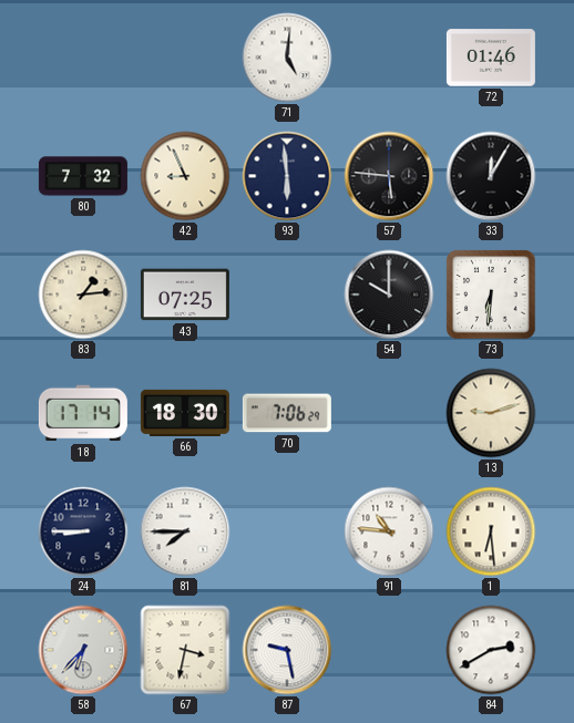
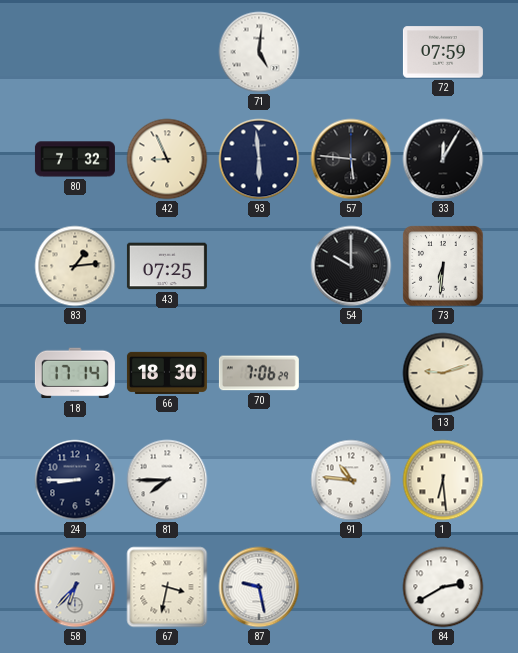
72: 01:46 -> 07:59 (443, 52)
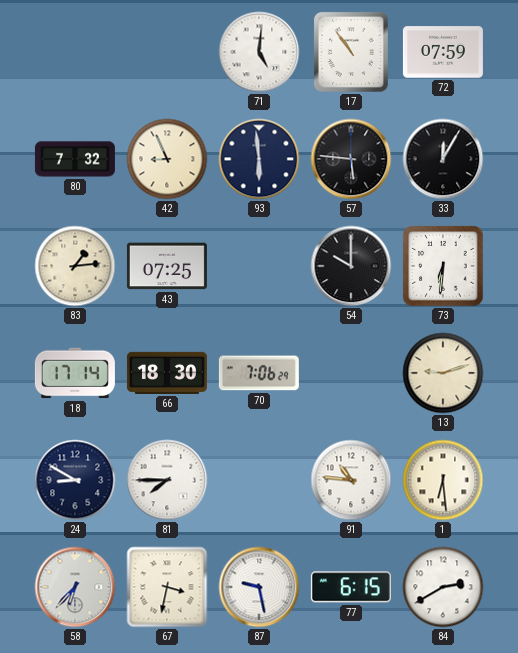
17: none -> 10:54 (351, 52)
24: 8:45 -> 8:50 (75, 480)
77: none -> 6:15 (351, 587)
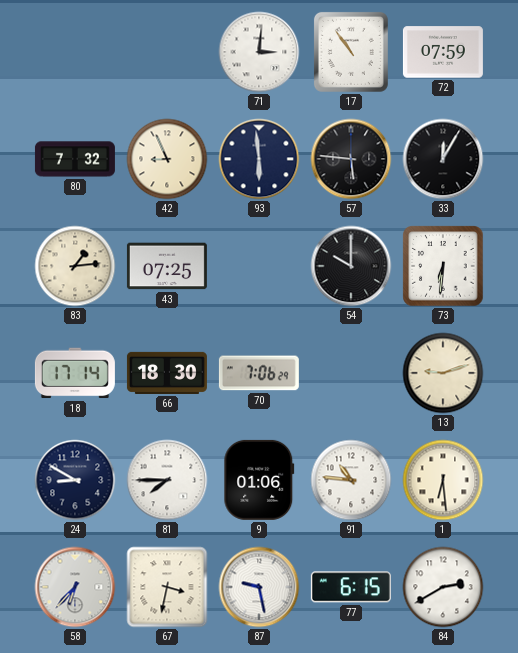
71: 5:01 -> 3:01 (259, 52)
9: none -> 01:06 (259, 480)
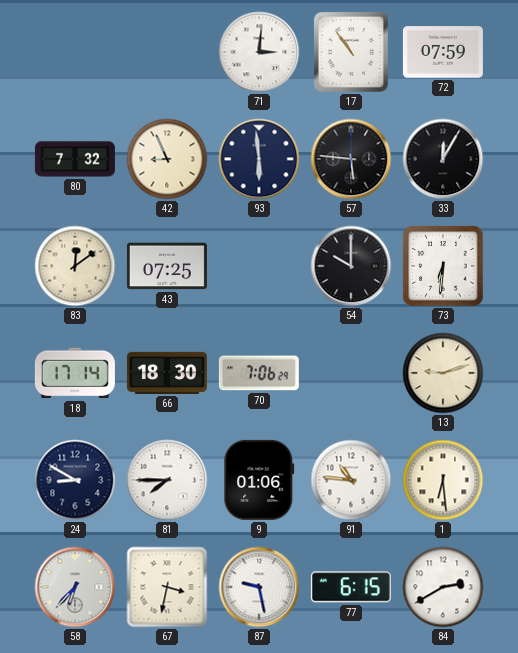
83: 1:14 -> 12:09 (75, 266)
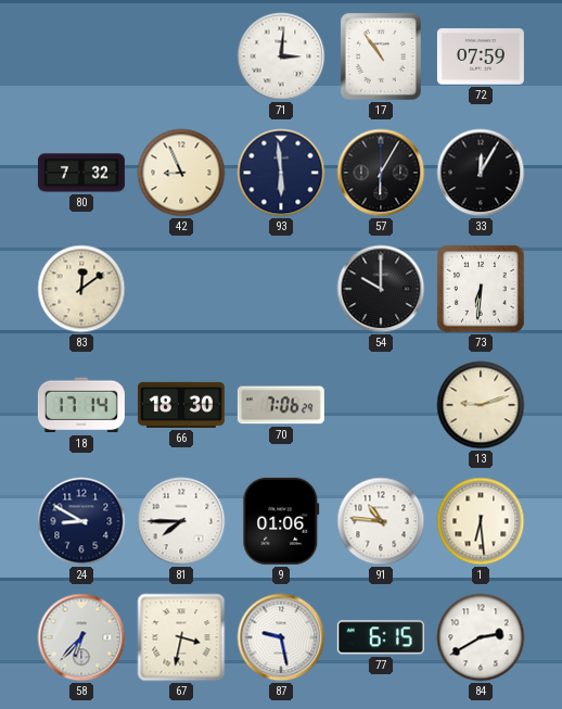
57: 5:46 -> 6:05 (381, 173)
43: 07:25 -> none (167, 266)
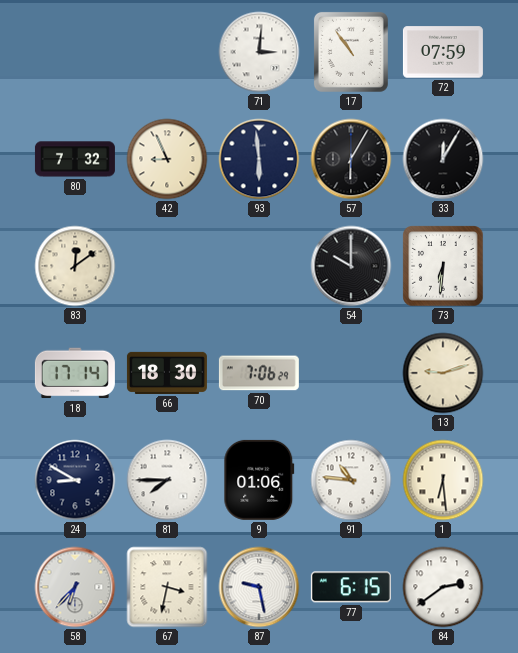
84: 2:40 -> 2:39 (443, 587)
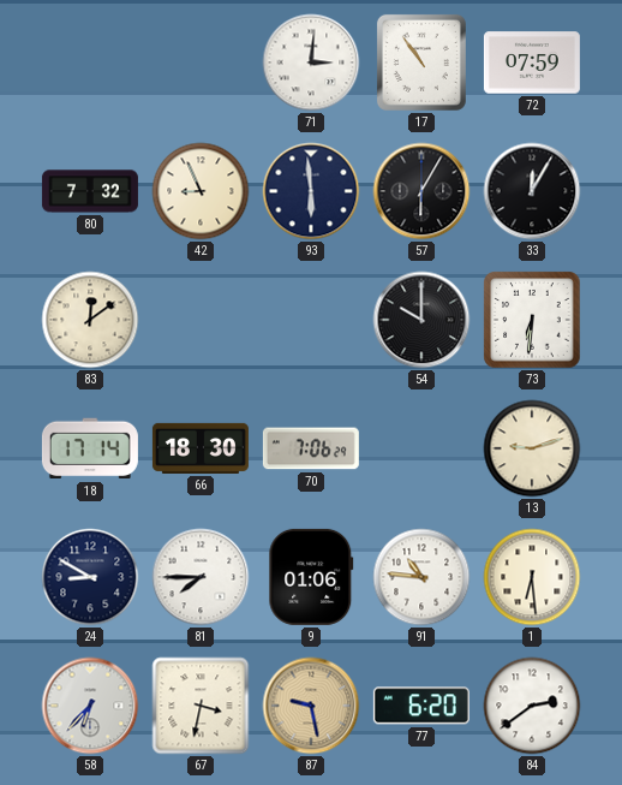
87 dial: white -> champagne (311, 706)
77: 6:15 -> 6:20 (421, 706)
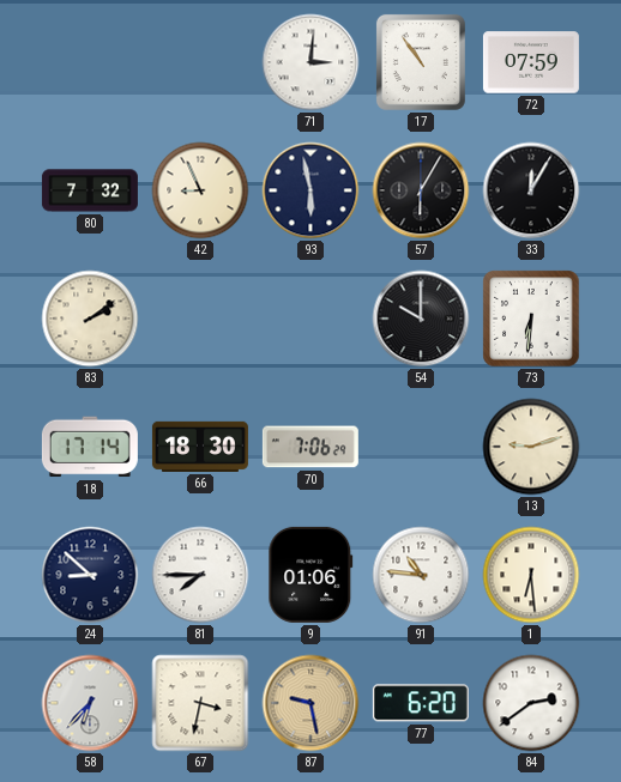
93: 5:59 -> 5:58 (310, 190)
83: 12:09 -> 2:09 (90, 319)
24: 8:50 -> 8:52 (90, 575)
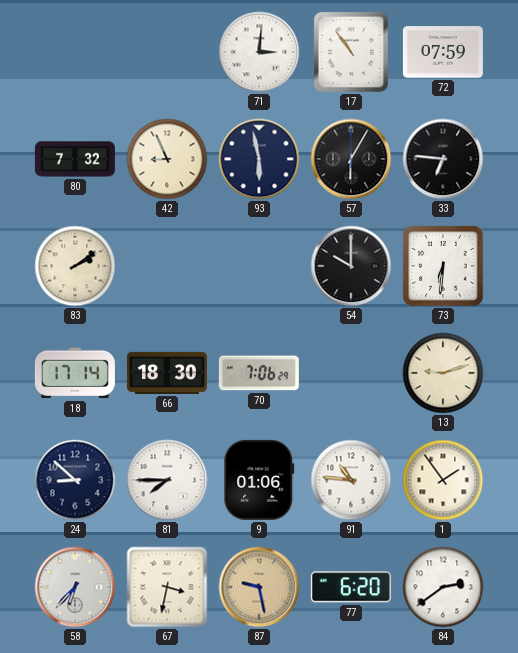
33: 12:05 -> 6:46 (443, 159)
1: 6:29 -> 1:54 (443, 480)
